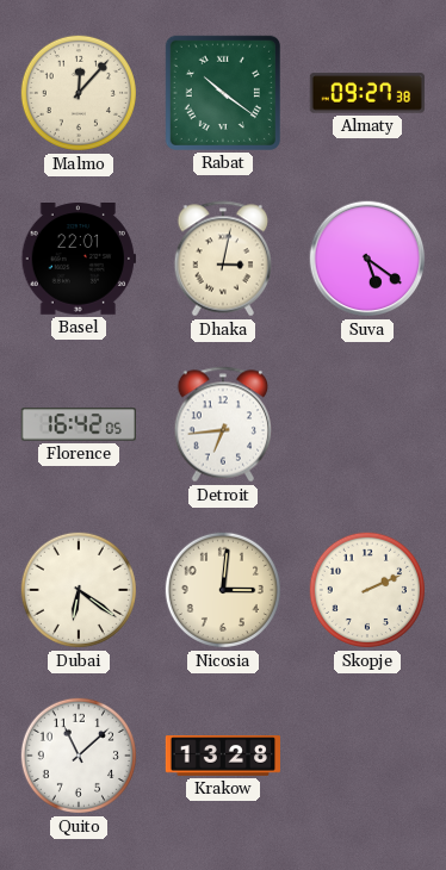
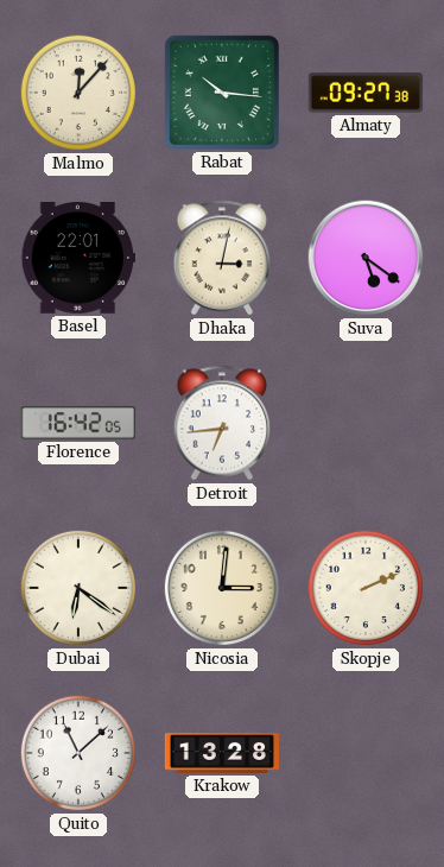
Rabat: 10:21 -> 10:16 (222, 93)
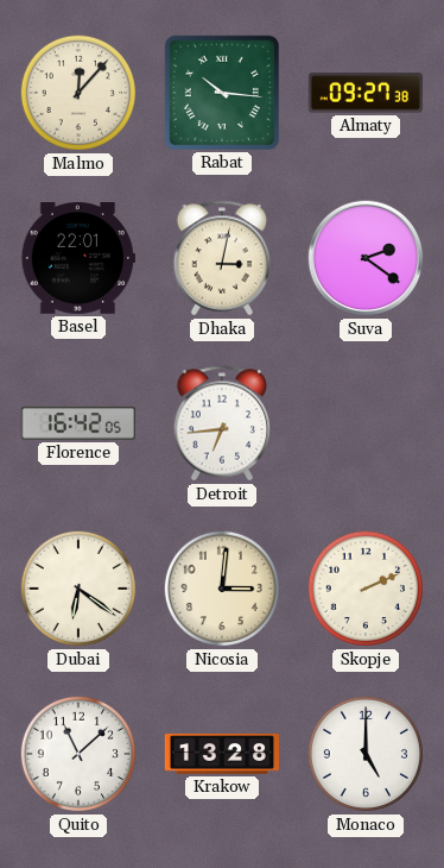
Suva: 5:21 -> 2:21 (366, 258)
Monaco: none -> 5:00 (366, 754)
